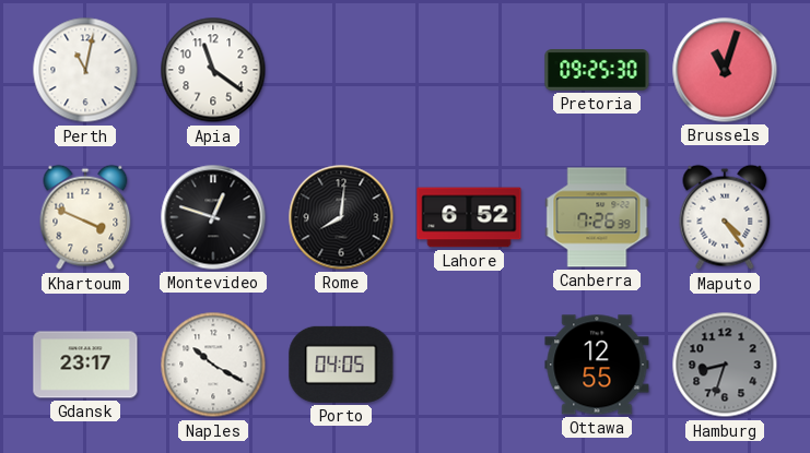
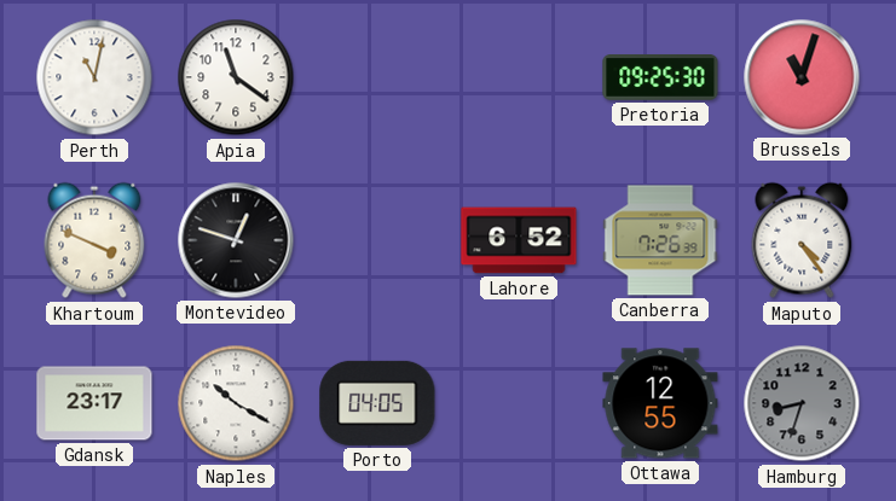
Rome: 8:01 -> none (341, 217)
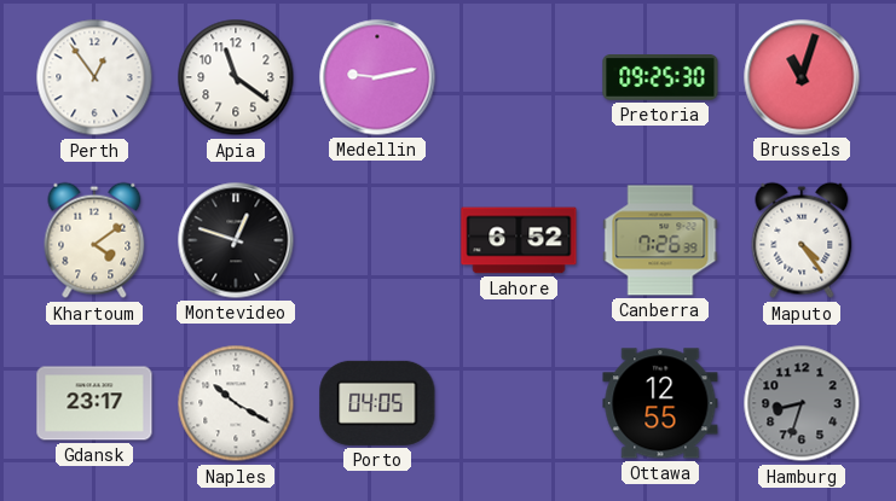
Perth: 11:02 -> 12:54 (94, 77)
Medellin: none -> 9:13 (377, 77)
Khartoum: 3:49 -> 4:09 (94, 240)
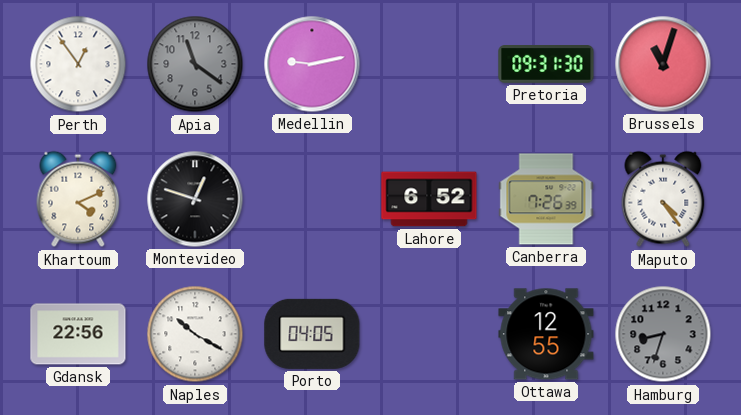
Apia dial: white -> grey (195, 64)
Pretoria: 09:25 -> 09:31 (546, 65)
Khartoum: 4:09 -> 4:11 (78, 199)
Gdansk: 23:17 -> 22:56 (78, 334)
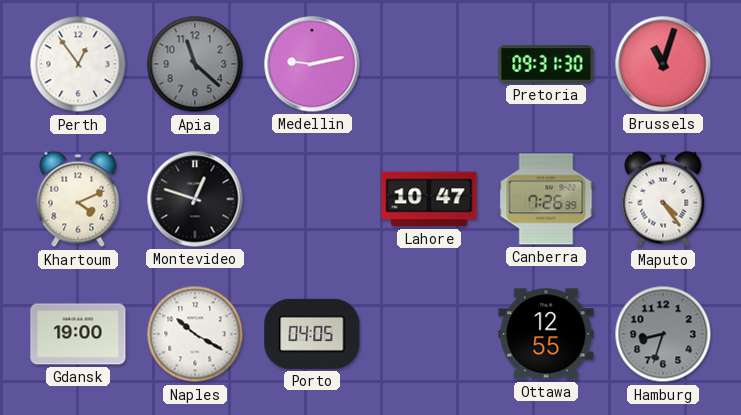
Apia: 11:21 -> 11:22 (195, 64)
Lahore: 6:52 -> 10:47 (429, 199)
Gdansk: 22:56 -> 19:00 (78, 334)
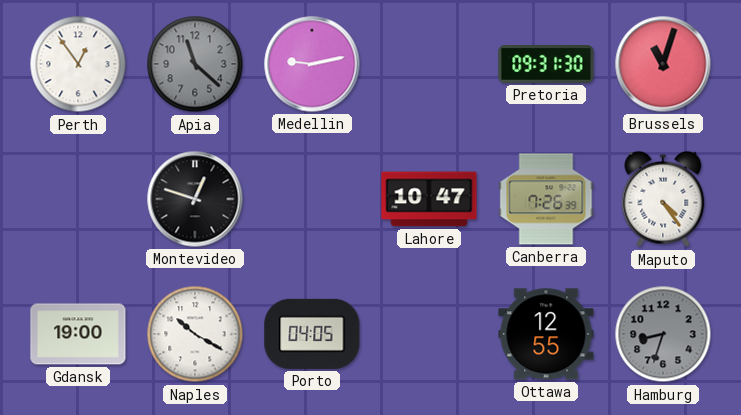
Khartoum: 4:11 -> none (78, 199)
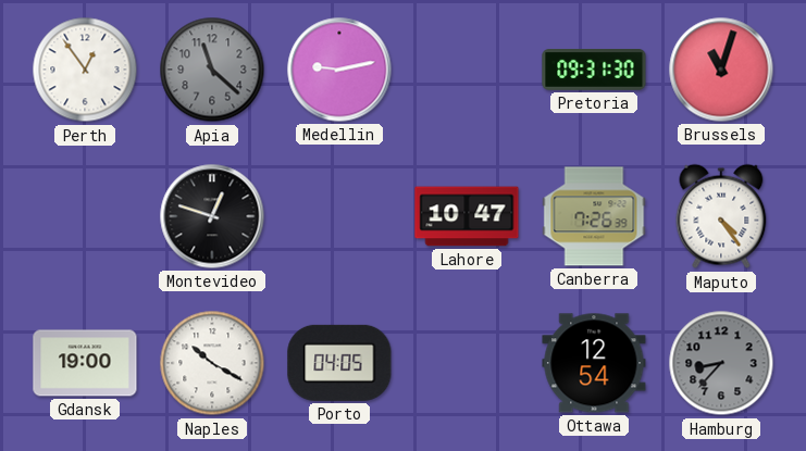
Ottawa: 12:55 -> 12:54 (594, 363)
Hamburg: 8:33 -> 8:37 (721, 363)
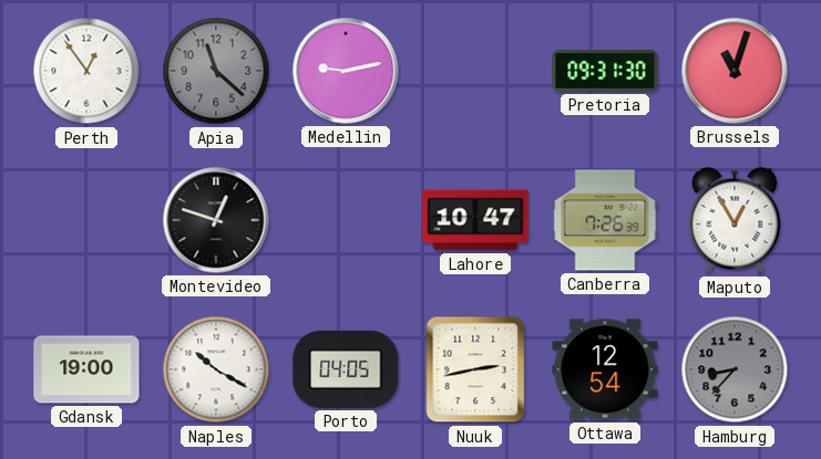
Maputo: 4:24 -> 12:55 (735, 220)
Nuuk: none -> 2:43 (475, 369)
